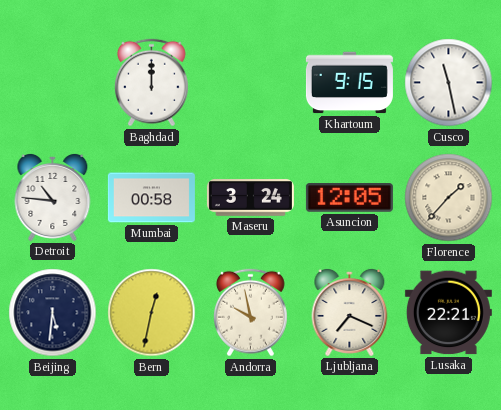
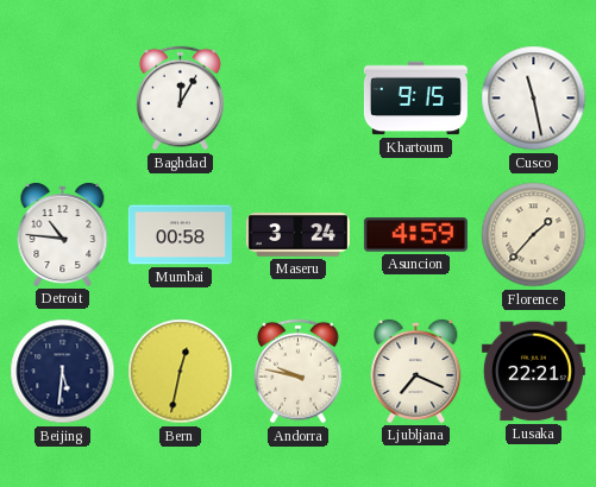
Baghdad: 12:00 -> 12:05 (180, 99)
Asuncion: 12:05 -> 4:59 (415, 235)
Andorra: 9:58 -> 9:47 (297, 372)
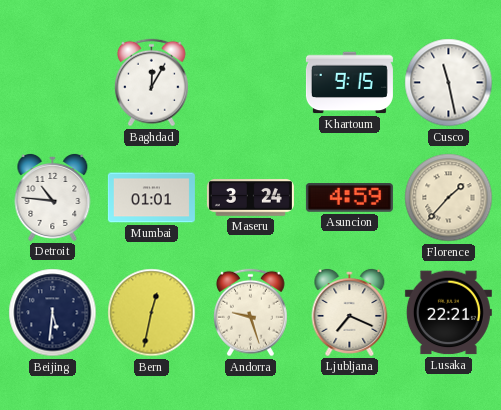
Mumbai: 00:58 -> 01:01 (151, 198)
Andorra: 9:47 -> 9:27 (250, 313)
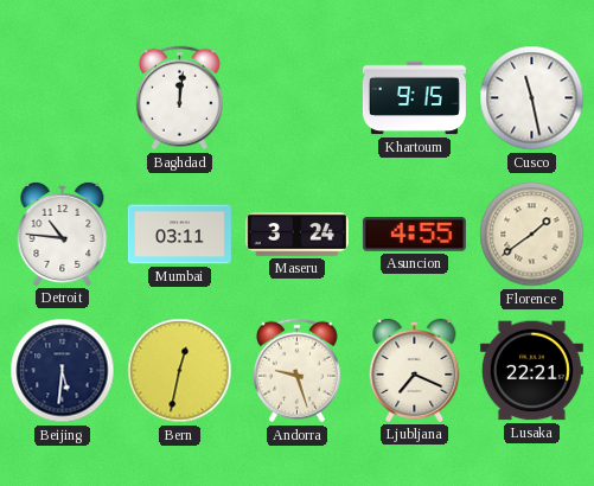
Baghdad: 12:05 -> 12:01 (179, 98)
Mumbai: 01:01 -> 03:11 (179, 235)
Asuncion: 4:59 -> 4:55 (414, 235)
Florence: 1:37 -> 1:39 (532, 235)
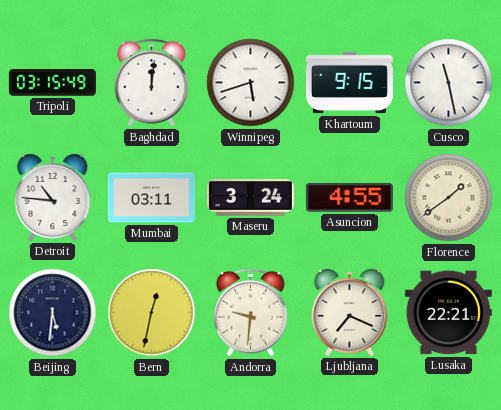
Tripoli: none -> 03:15 (52, 83)
Winnipeg: none -> 5:42 (251, 83)
Andorra: 9:27 -> 9:31 (250, 313)
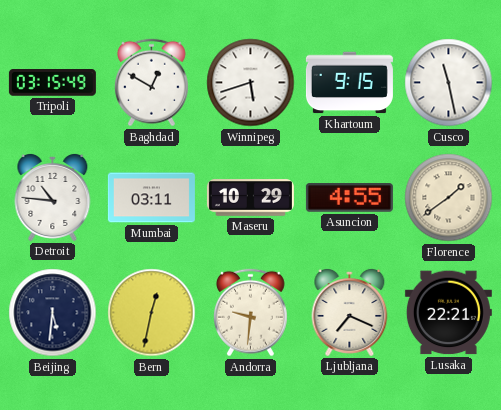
Baghdad: 12:01 -> 12:50 (151, 83)
Maseru: 3:24 -> 10:29 (250, 198)
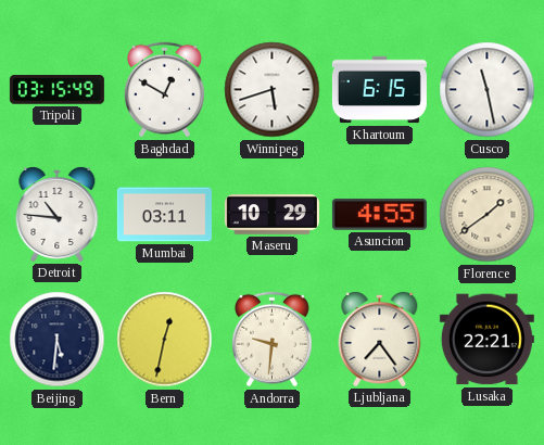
Khartoum: 9:15 -> 6:15 (379, 90)
Ljubljana: 7:19 -> 7:24 (380, 339)
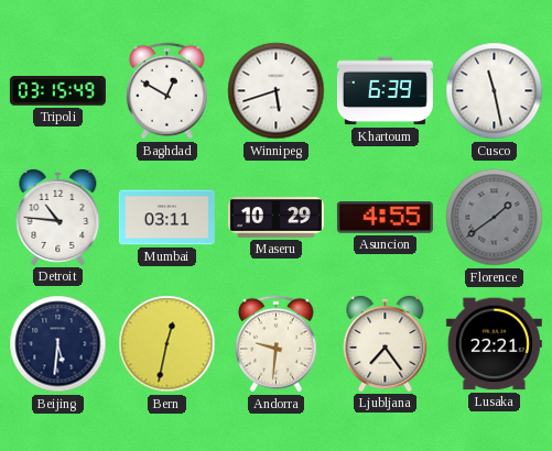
Khartoum: 6:15 -> 6:39 (385, 91)
Florence dial: cream -> grey (495, 218)
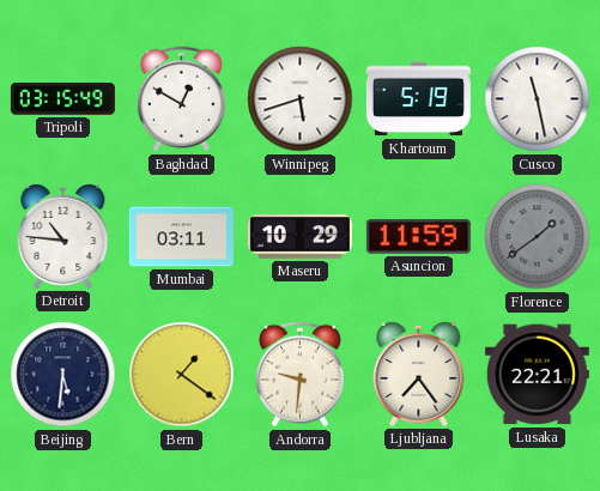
Khartoum: 6:39 -> 5:19 (418, 99)
Asuncion: 4:55 -> 11:59 (418, 237)
Bern: 12:32 -> 1:21 (182, 375)
